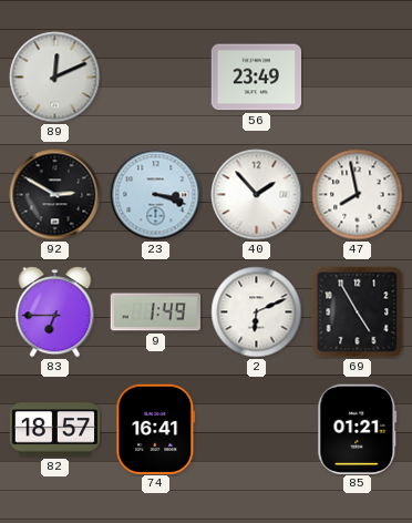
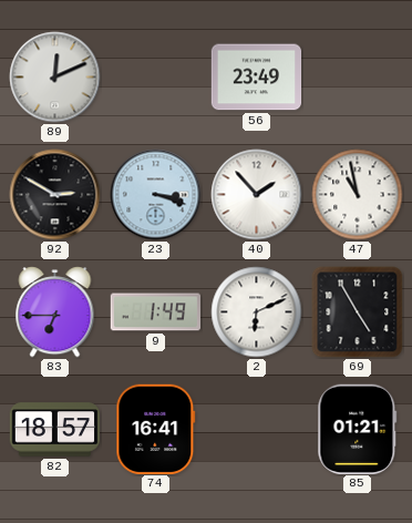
47: 7:58 -> 10:58 (358, 195)
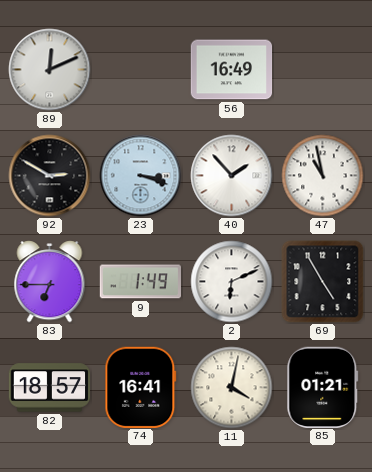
56: 23:49 -> 16:49 (232, 70)
11: none -> 4:02 (232, 388)
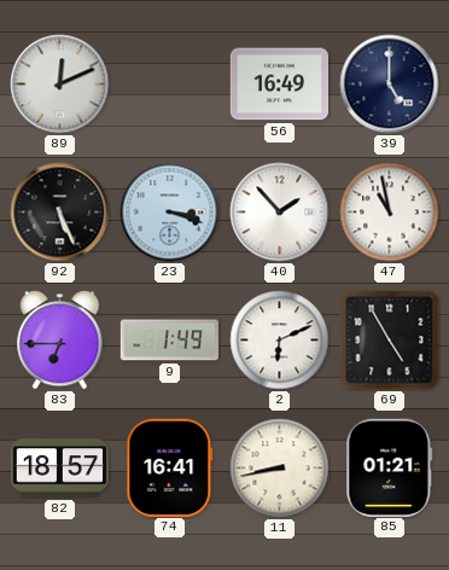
39: none -> 5:00 (390, 85)
92: 2:50 -> 5:26 (60, 213)
11: 4:02 -> 8:43 (280, 469)
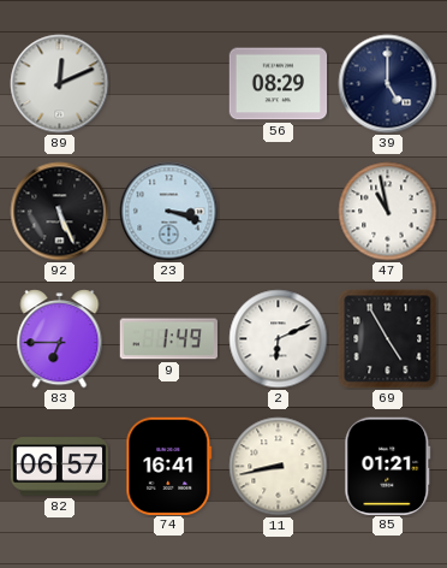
56: 16:49 -> 08:29 (279, 84)
40: 1:53 -> none (280, 213)
82: 18:57 -> 06:57 (60, 467)
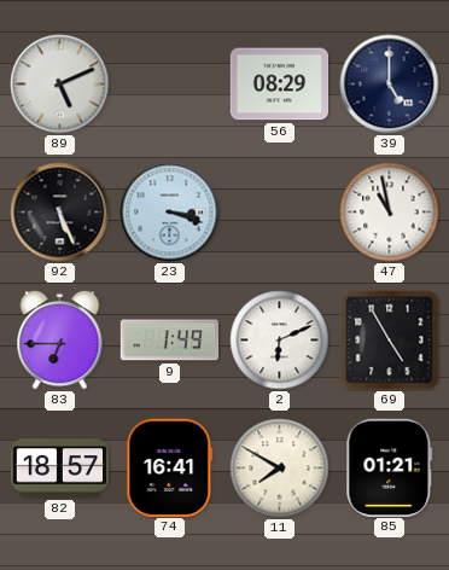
89: 12:11 -> 5:11 (60, 85)
82: 06:57 -> 18:57 (60, 469)
11: 8:43 -> 7:50 (280, 469)
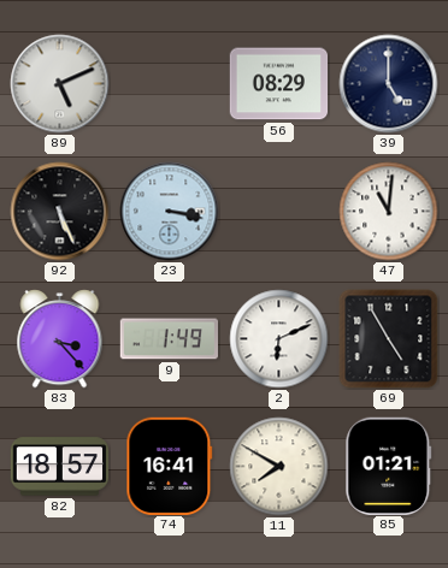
23: 3:18 -> 3:17 (170, 212)
47: 10:58 -> 11:01 (389, 212)
83: 6:45 -> 3:23 (60, 339)
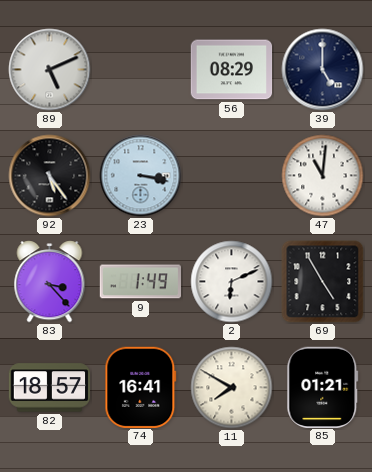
92: 5:26 -> 5:24 (50, 176)
